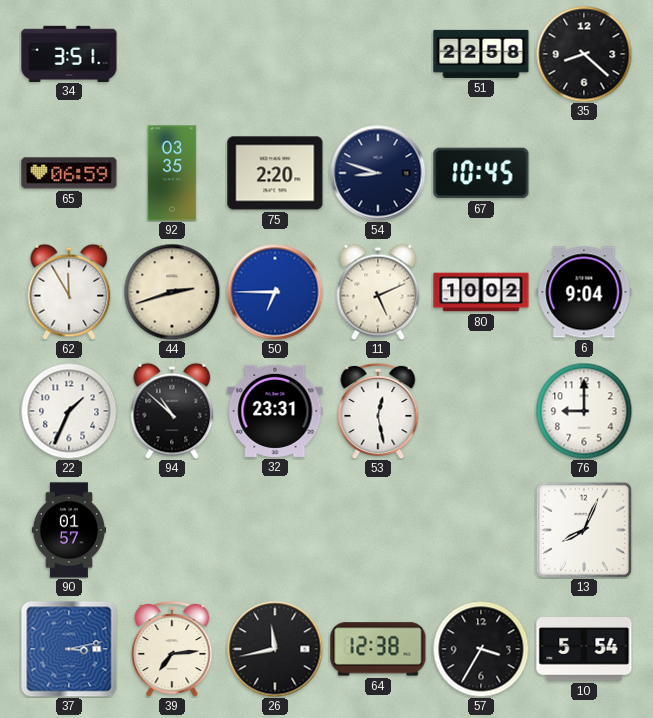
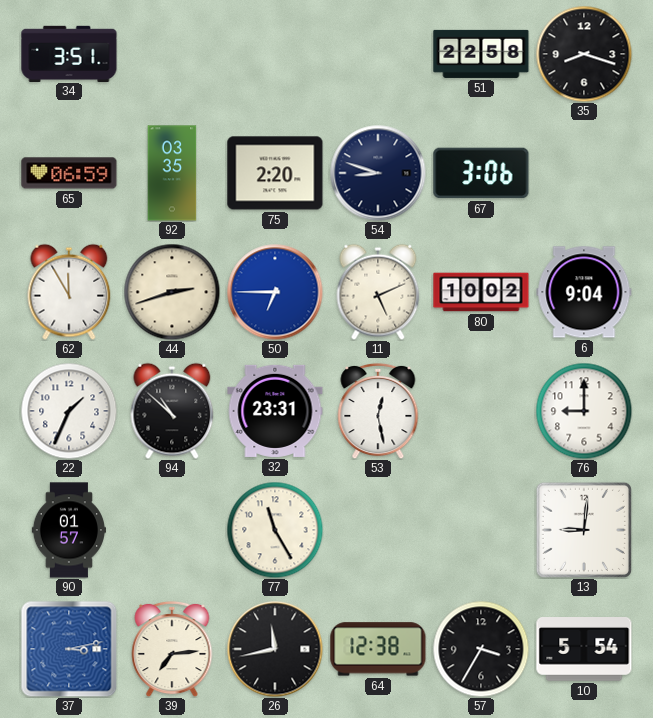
35: 8:22 -> 8:18 (584, 54)
67: 10:45 -> 3:06 (481, 173)
77: none -> 11:25 (275, 530)
13: 8:04 -> 9:01 (584, 530)
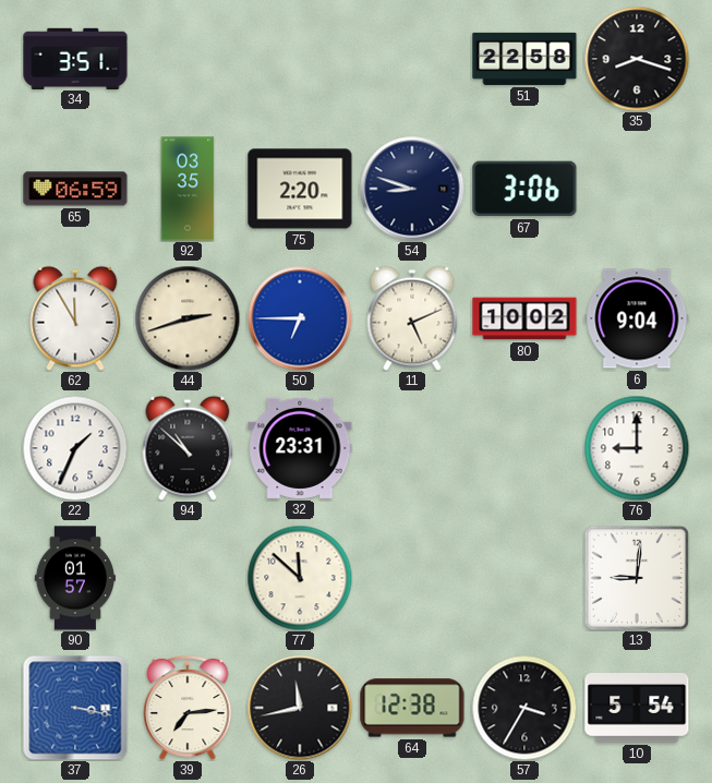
53: 12:28 -> none (378, 411)
77: 11:25 -> 11:52 (300, 578)
37: 3:13 -> 3:17 (75, 708)
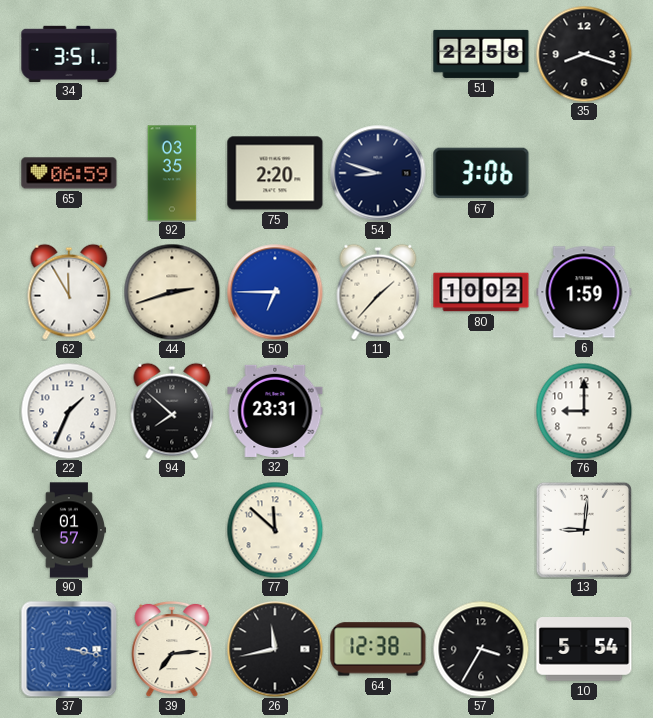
11: 5:11 -> 1:37 (378, 292)
6: 9:04 -> 1:59 (584, 292)
94: 10:52 -> 7:52 (172, 411)
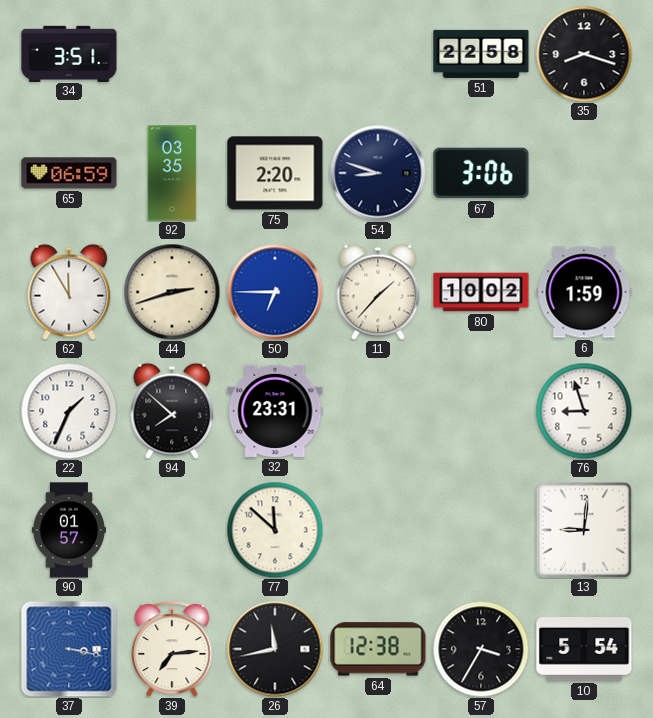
76: 9:00 -> 8:57 (584, 411)
